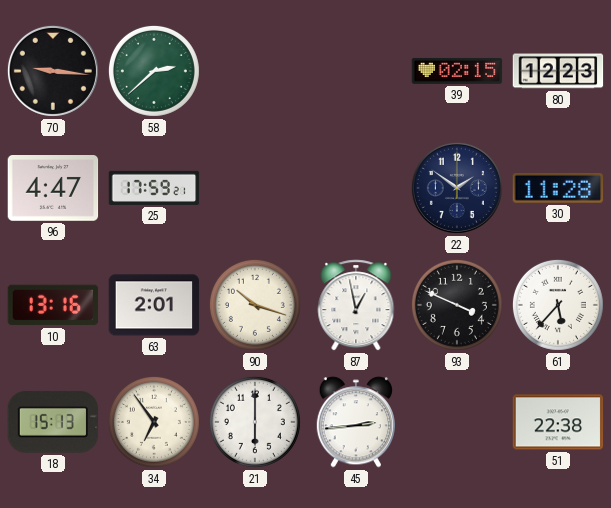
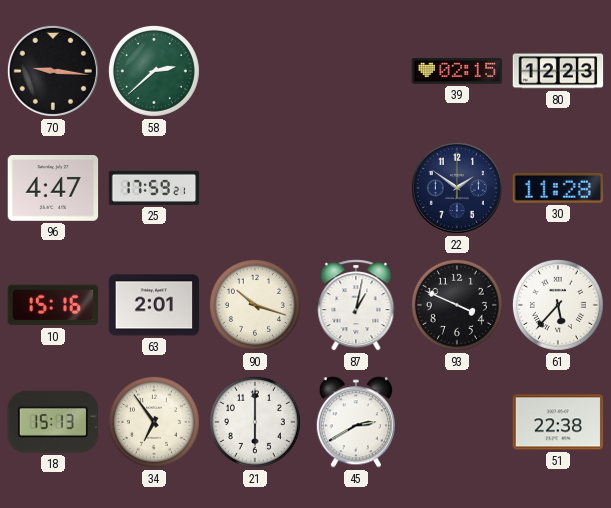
10: 13:16 -> 15:16 (53, 305)
87: 12:58 -> 1:02 (356, 305)
45: 2:44 -> 2:40 (356, 422)
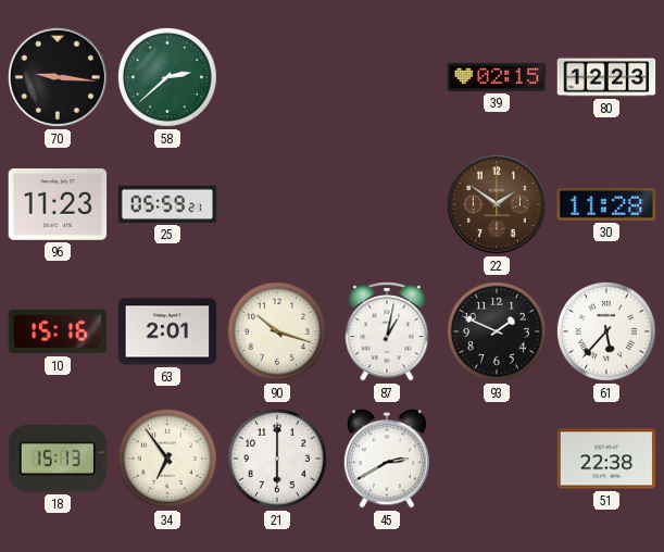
96: 4:47 -> 11:23 (58, 205)
25: 17:59 -> 05:59 (167, 204)
22 dial: navy -> brown (497, 204)
93: 3:49 -> 1:49 (497, 331)
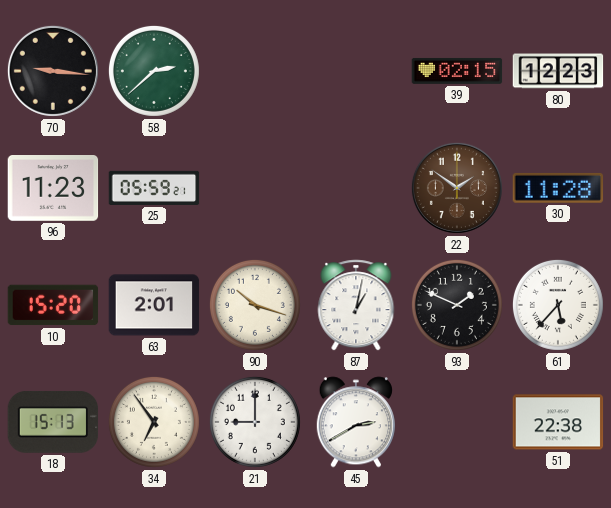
10: 15:16 -> 15:20 (53, 305)
21: 6:00 -> 9:00 (255, 422)
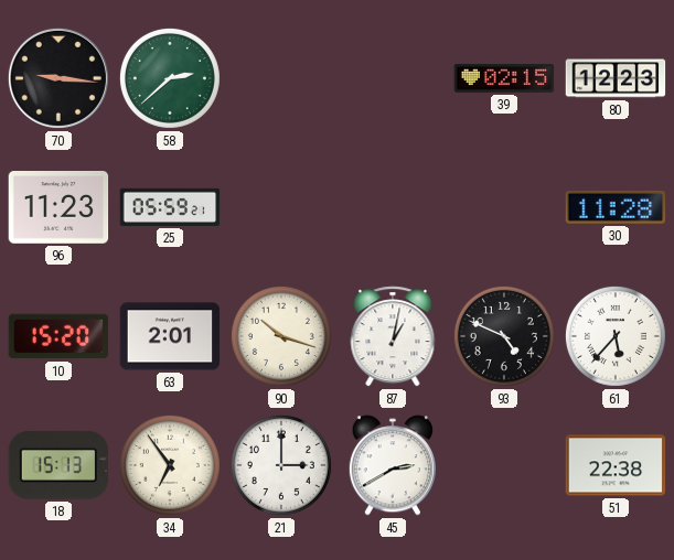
22: 1:51 -> none (457, 188)
93: 1:49 -> 4:49 (504, 336)
21: 9:00 -> 3:00 (281, 465)
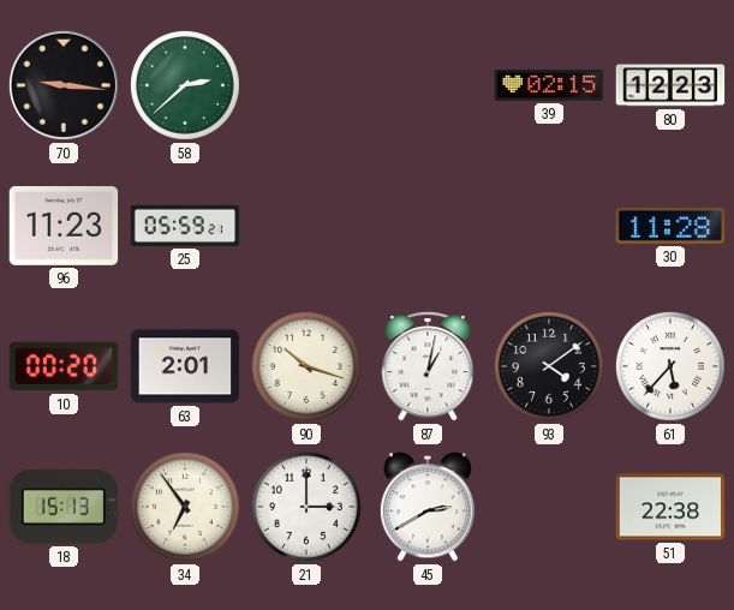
10: 15:20 -> 00:20 (64, 366)
93: 4:49 -> 4:09 (549, 366)
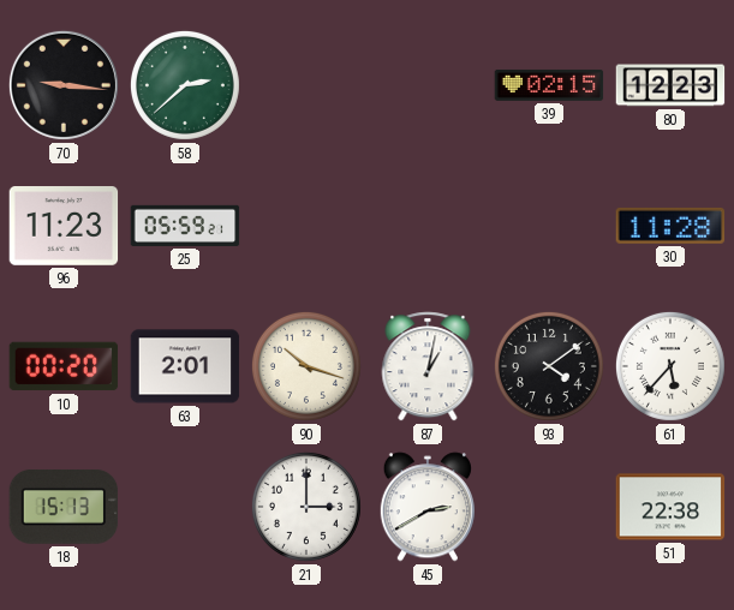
34: 6:54 -> none (185, 507)
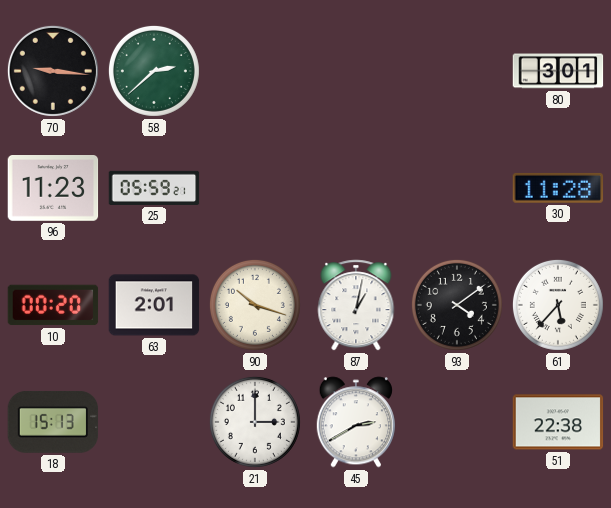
39: 02:15 -> none (549, 85)
80: 12:23 -> 3:01 (558, 71)
